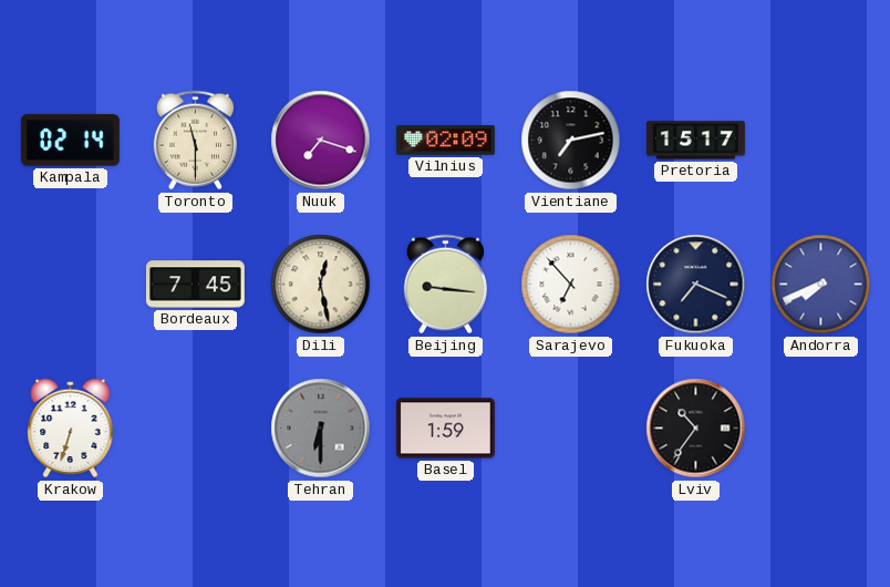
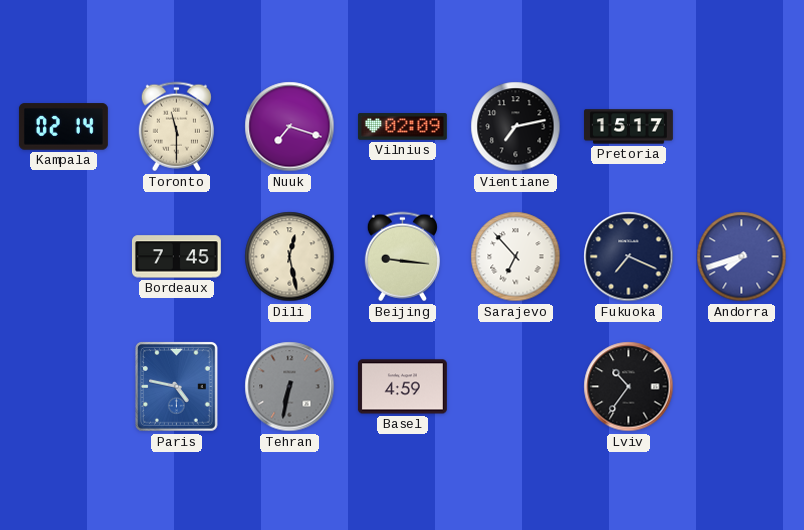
Andorra: 7:41 -> 7:42 (742, 257)
Krakow: 6:33 -> none (71, 429)
Paris: none -> 4:47 (177, 387)
Tehran: 6:30 -> 6:32 (290, 387)
Basel: 1:59 -> 4:59 (402, 387)
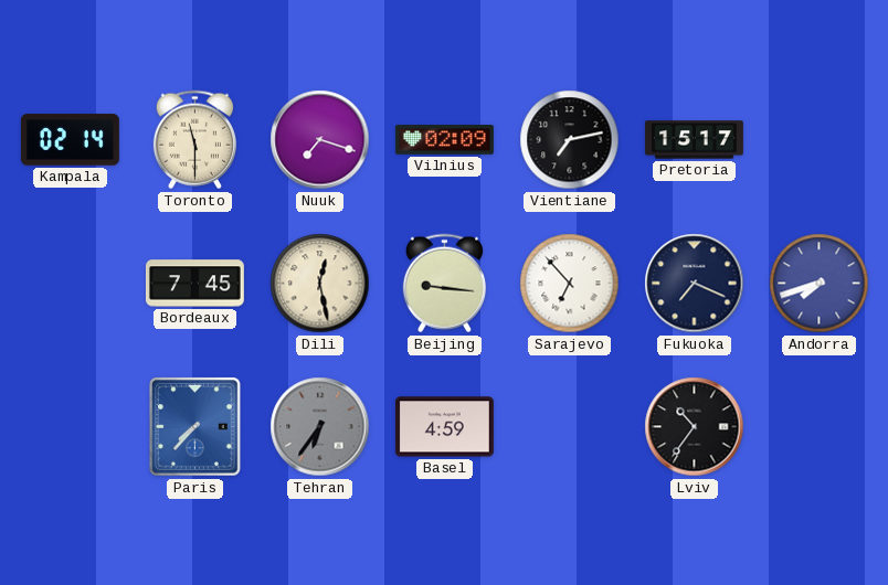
Paris: 4:47 -> 7:37 (195, 427)
Tehran: 6:32 -> 6:36 (320, 427)
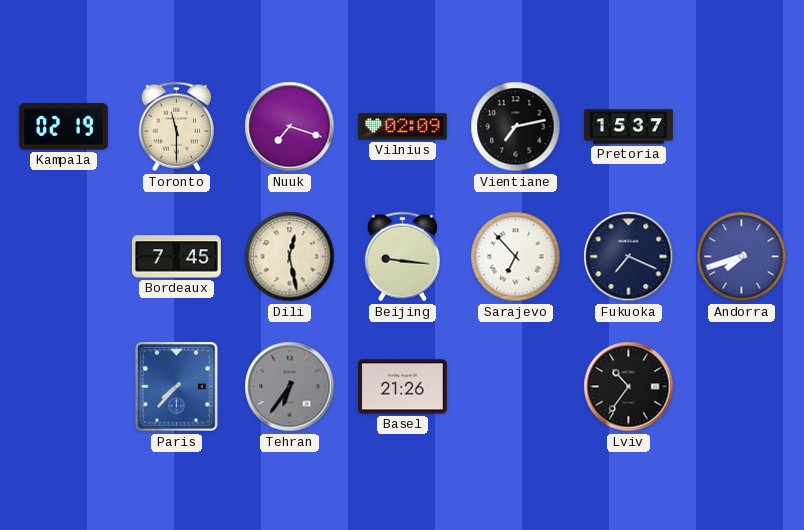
Kampala: 02:14 -> 02:19 (63, 127)
Pretoria: 15:17 -> 15:37 (628, 127)
Basel: 4:59 -> 21:26 (402, 387)
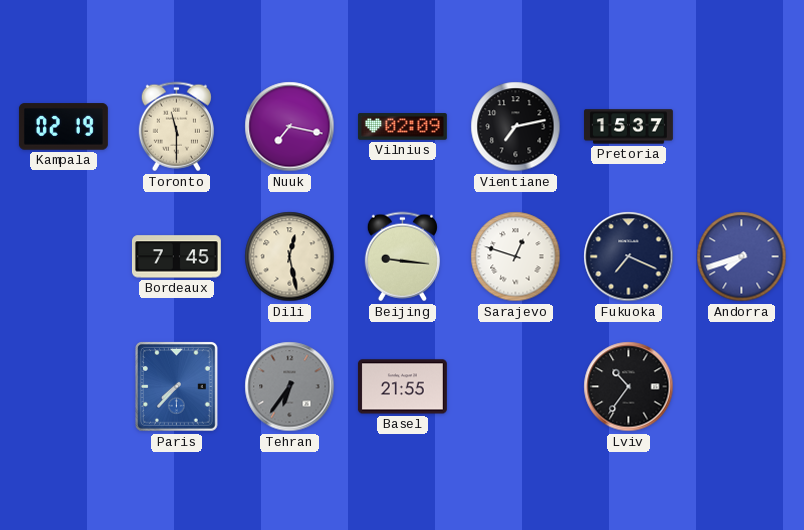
Nuuk: 7:18 -> 7:17 (290, 127)
Sarajevo: 6:53 -> 12:48 (516, 257)
Basel: 21:26 -> 21:55 (402, 387)
